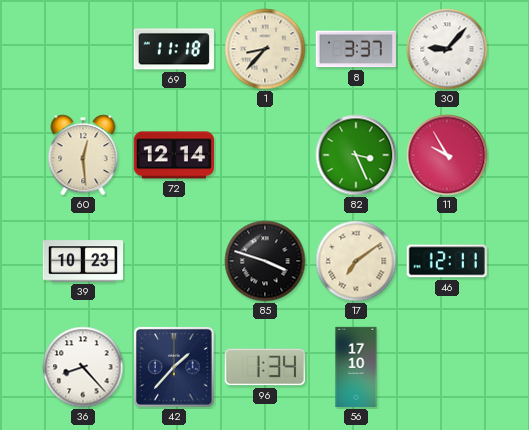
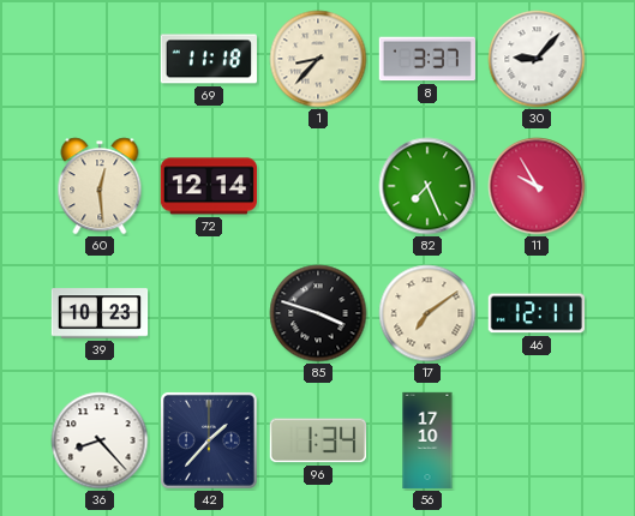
82: 3:26 -> 7:26 (427, 186)
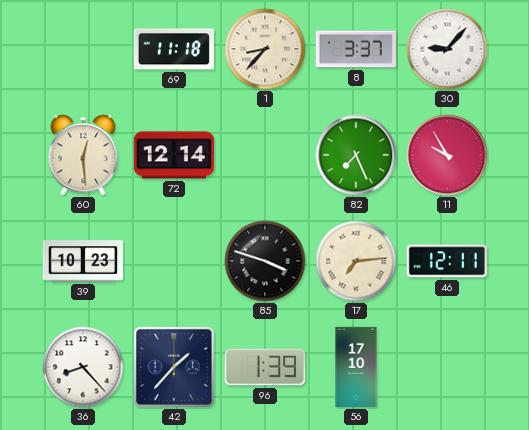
17: 7:09 -> 7:14 (356, 261)
96: 1:34 -> 1:39 (265, 367)
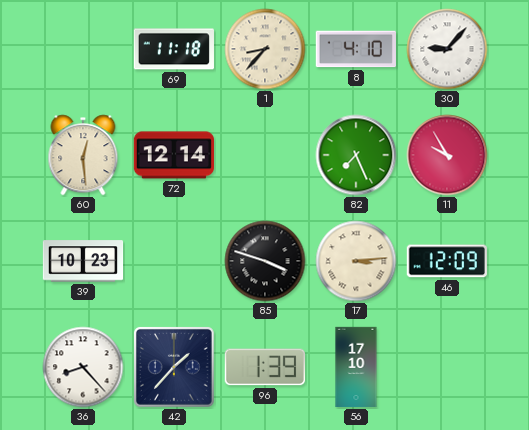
8: 3:37 -> 4:10 (356, 49)
17: 7:14 -> 3:14 (356, 261)
46: 12:11 -> 12:09 (447, 261)
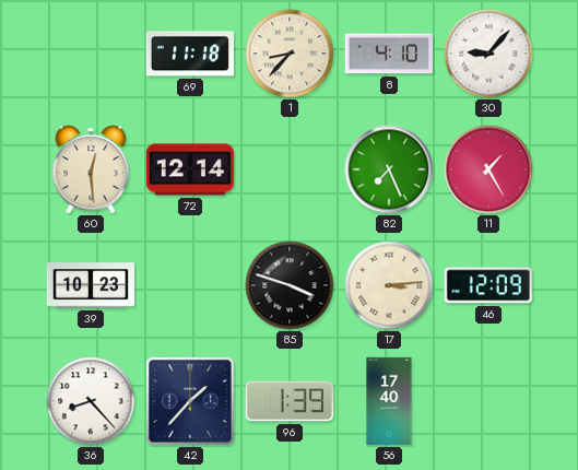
11: 9:55 -> 1:25 (488, 169)
56: 17:10 -> 17:40 (389, 401)
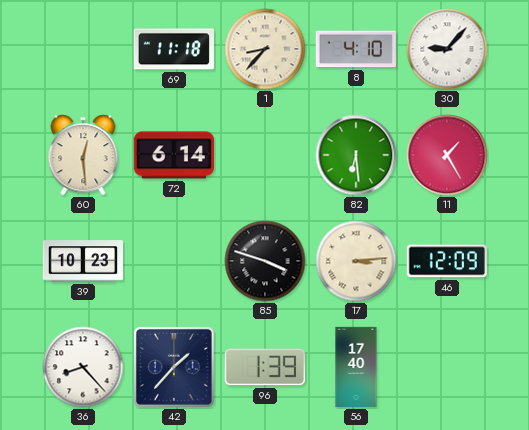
72: 12:14 -> 6:14 (173, 155)
82: 7:26 -> 6:29 (356, 155)
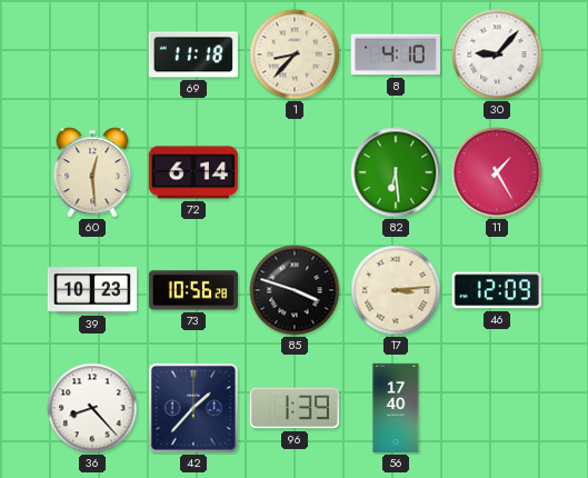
73: none -> 10:56 (193, 290)
